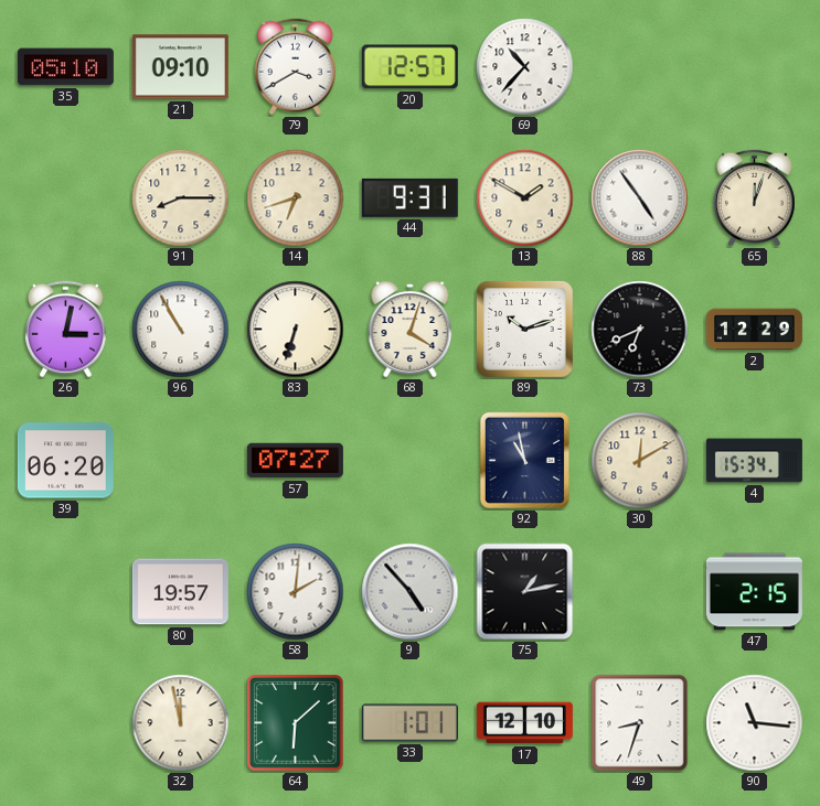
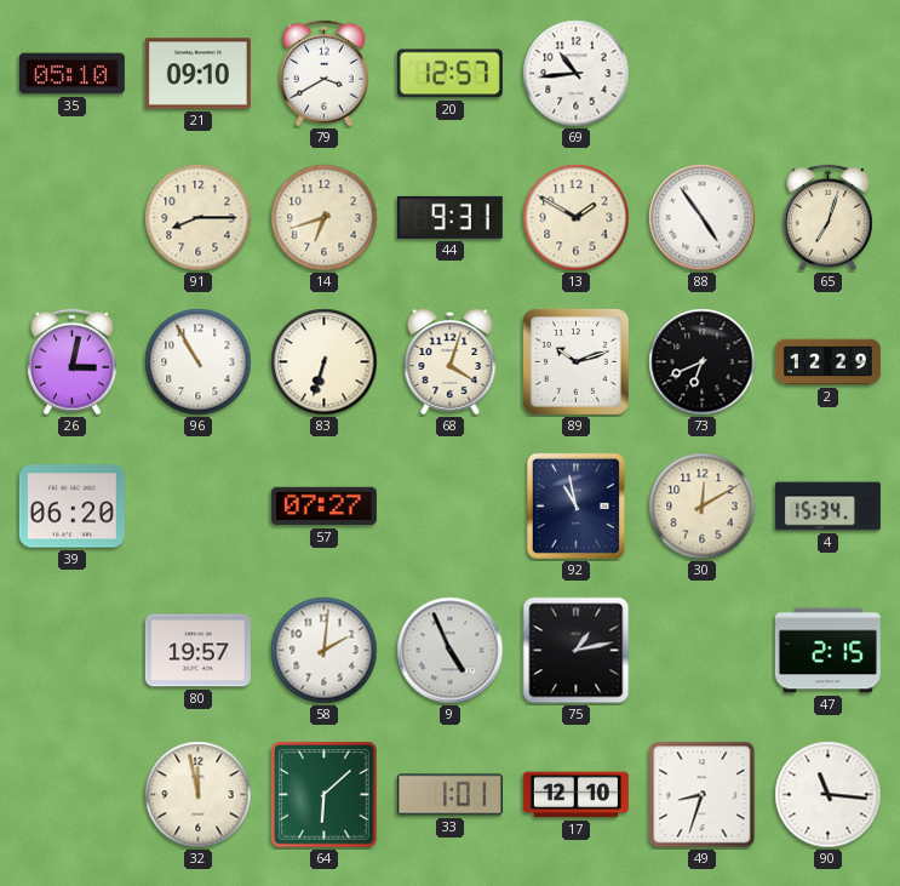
69: 10:37 -> 10:44 (577, 74)
65: 12:03 -> 7:03 (827, 218)
9: 4:53 -> 4:56 (451, 651)
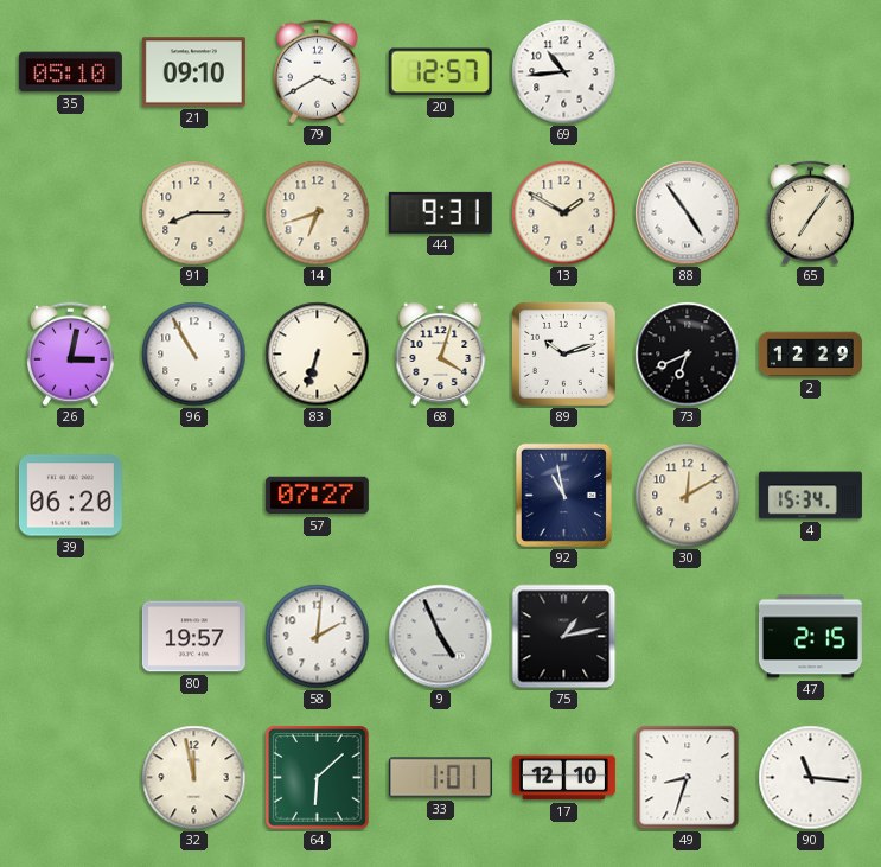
65: 7:03 -> 7:06 (810, 213)
